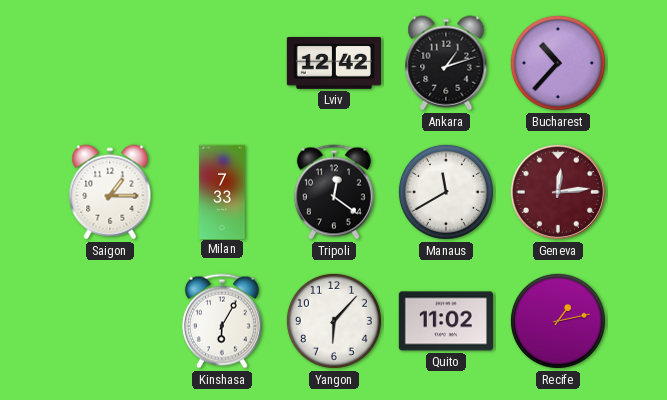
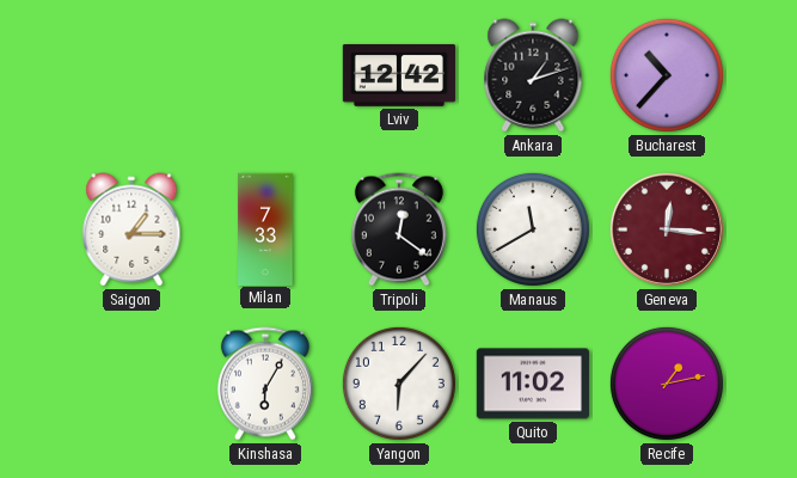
Geneva: 12:14 -> 12:16 (667, 229)
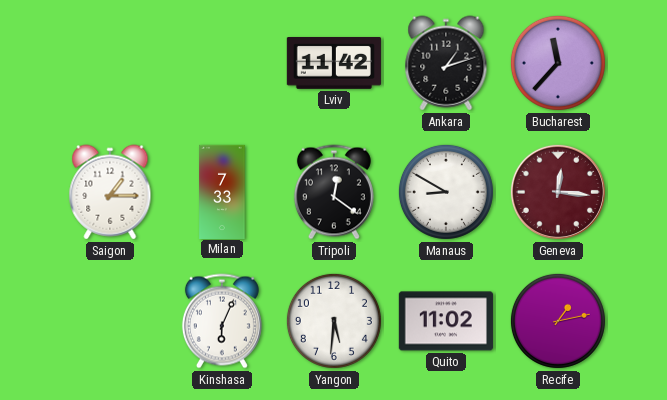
Lviv: 12:42 -> 11:42 (334, 64)
Bucharest: 10:37 -> 11:37 (558, 63)
Manaus: 11:40 -> 8:50 (446, 192)
Kinshasa: 6:05 -> 6:04 (222, 321)
Yangon: 6:07 -> 5:31 (334, 321)
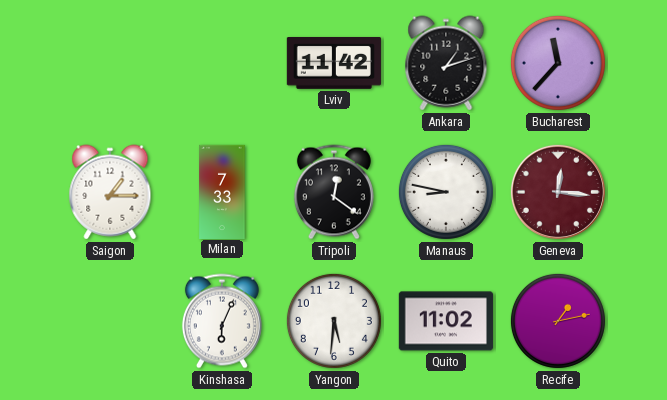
Manaus: 8:50 -> 8:47 (446, 192)
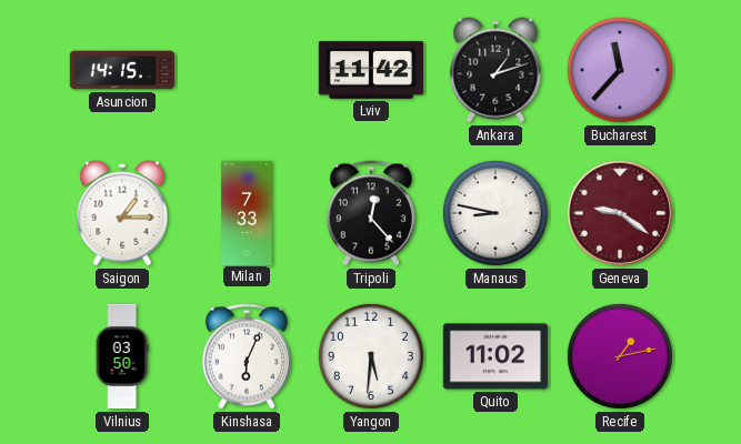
Asuncion: none -> 14:15 (121, 70)
Tripoli: 12:21 -> 12:23 (371, 213)
Geneva: 12:16 -> 9:21 (620, 213)
Vilnius: none -> 03:50 (122, 356)
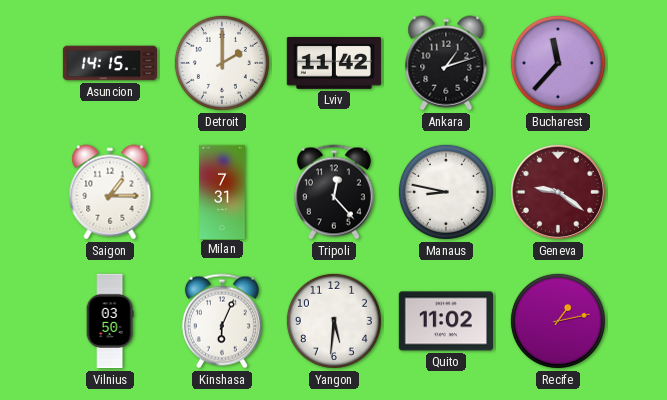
Detroit: none -> 2:00 (222, 63)
Milan: 7:33 -> 7:31 (222, 191)
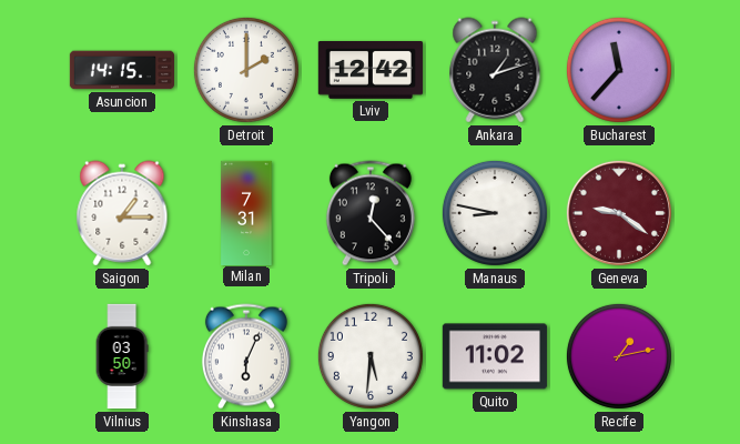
Lviv: 11:42 -> 12:42 (371, 71)
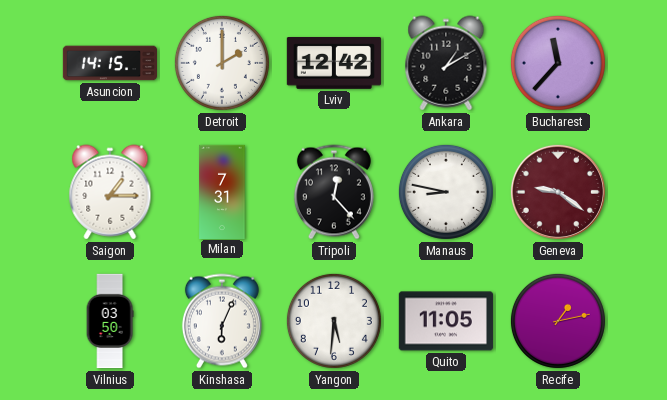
Ankara: 1:12 -> 1:10 (446, 63)
Quito: 11:02 -> 11:05 (446, 321)
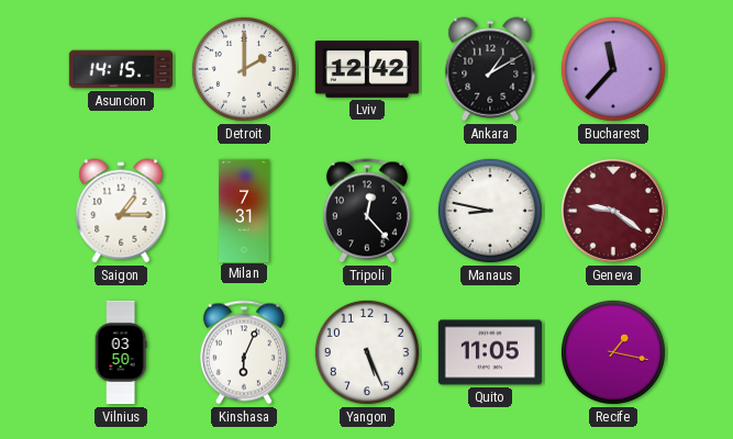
Yangon: 5:31 -> 5:26 (367, 352)
Recife: 1:13 -> 1:17 (613, 352)
